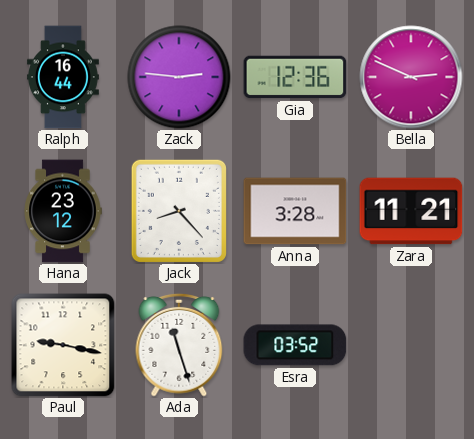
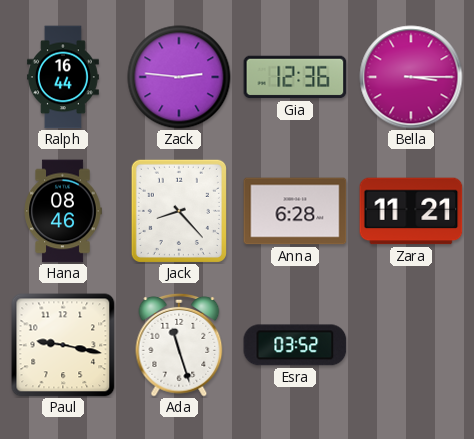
Bella: 2:49 -> 3:15 (411, 77)
Hana: 23:12 -> 08:46 (63, 211)
Anna: 3:28 -> 6:28 (295, 211)
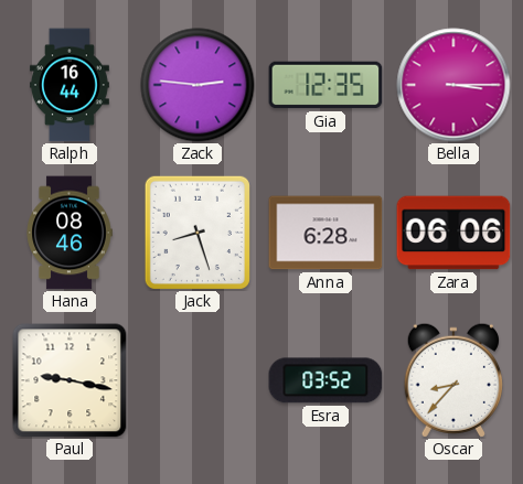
Gia: 12:36 -> 12:35 (325, 85)
Jack: 8:23 -> 8:27 (198, 233)
Zara: 11:21 -> 06:06 (453, 233)
Ada: 11:27 -> none (179, 345)
Oscar: none -> 8:37 (453, 380)
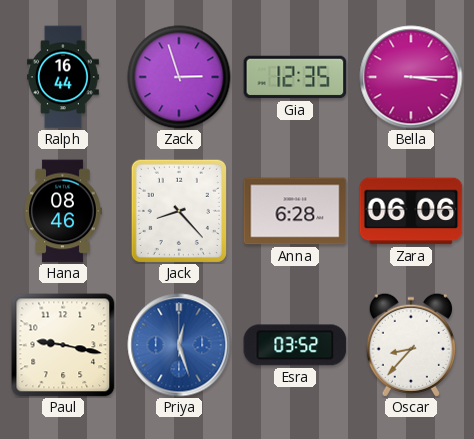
Zack: 2:46 -> 2:57 (179, 77)
Jack: 8:27 -> 8:23 (179, 211)
Priya: none -> 12:27 (179, 345)
